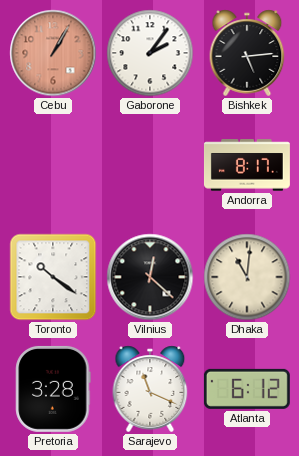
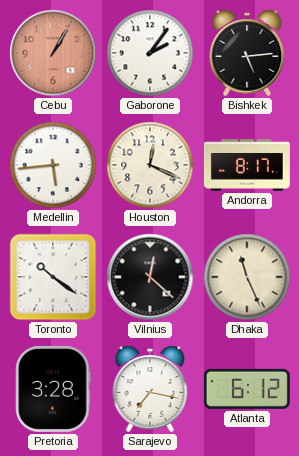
Medellin: none -> 5:44 (53, 165)
Houston: none -> 12:19 (150, 165)
Dhaka: 11:01 -> 11:26 (247, 277)
Sarajevo: 11:19 -> 7:17 (150, 389)
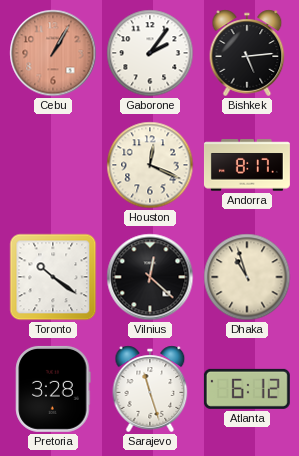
Medellin: 5:44 -> none (53, 165)
Dhaka: 11:26 -> 10:57 (247, 277)
Sarajevo: 7:17 -> 11:27 (150, 389)
